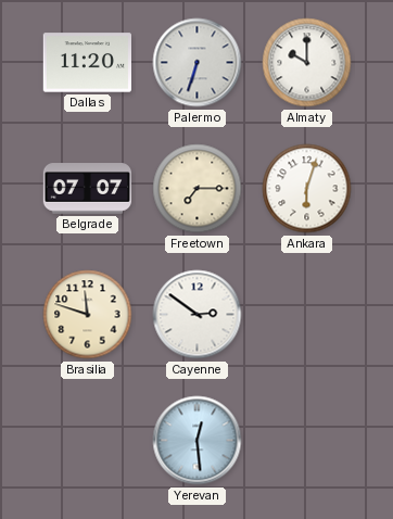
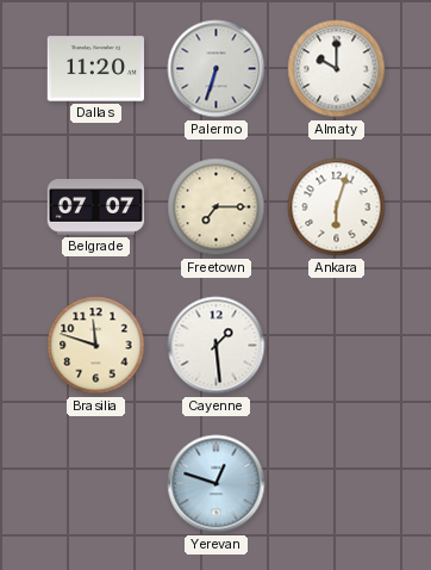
Cayenne: 2:51 -> 1:29 (217, 346)
Yerevan: 12:29 -> 12:48 (217, 484)
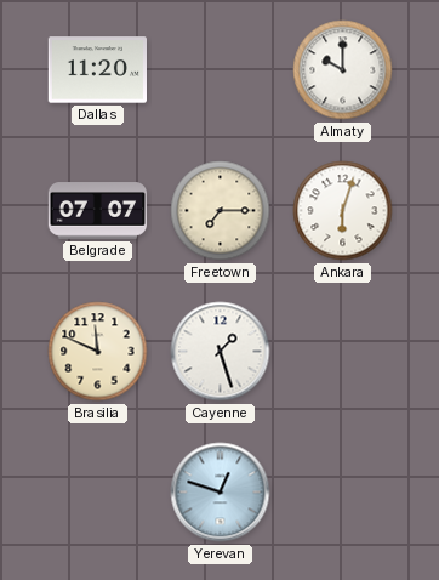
Palermo: 6:33 -> none (217, 69)
Brasilia: 11:48 -> 11:49 (98, 352)
Cayenne: 1:29 -> 1:27 (221, 352)
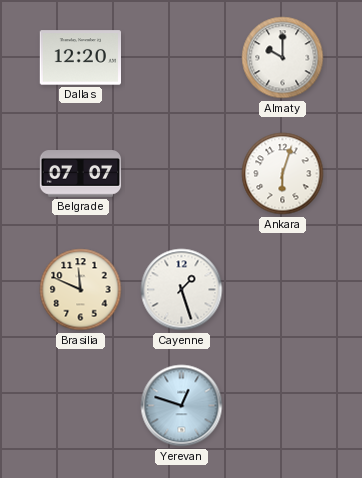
Dallas: 11:20 -> 12:20 (80, 58)
Freetown: 7:15 -> none (221, 211)
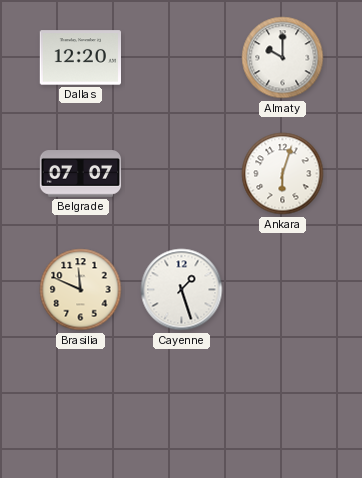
Yerevan: 12:48 -> none (182, 406)
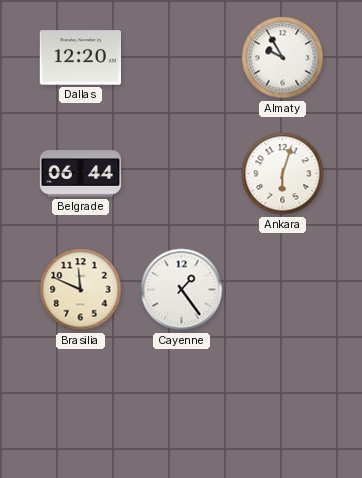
Almaty: 10:00 -> 9:55 (283, 58)
Belgrade: 07:07 -> 06:44 (81, 174)
Cayenne: 1:27 -> 1:24 (182, 290)
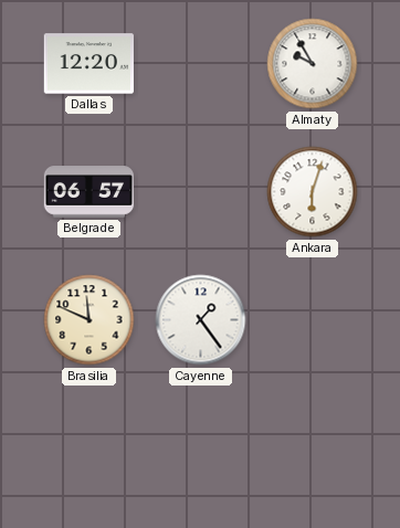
Belgrade: 06:44 -> 06:57 (90, 192)
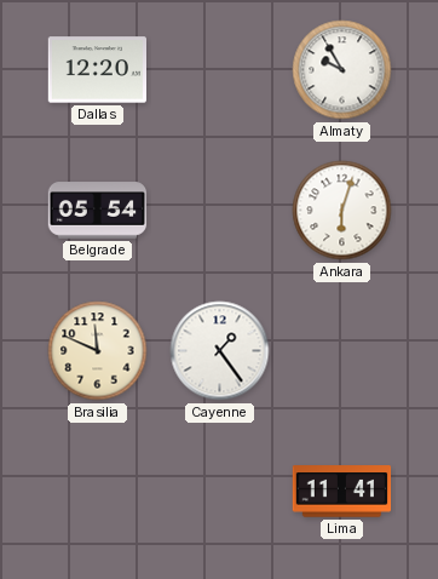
Belgrade: 06:57 -> 05:54 (98, 211)
Lima: none -> 11:41 (342, 492)
